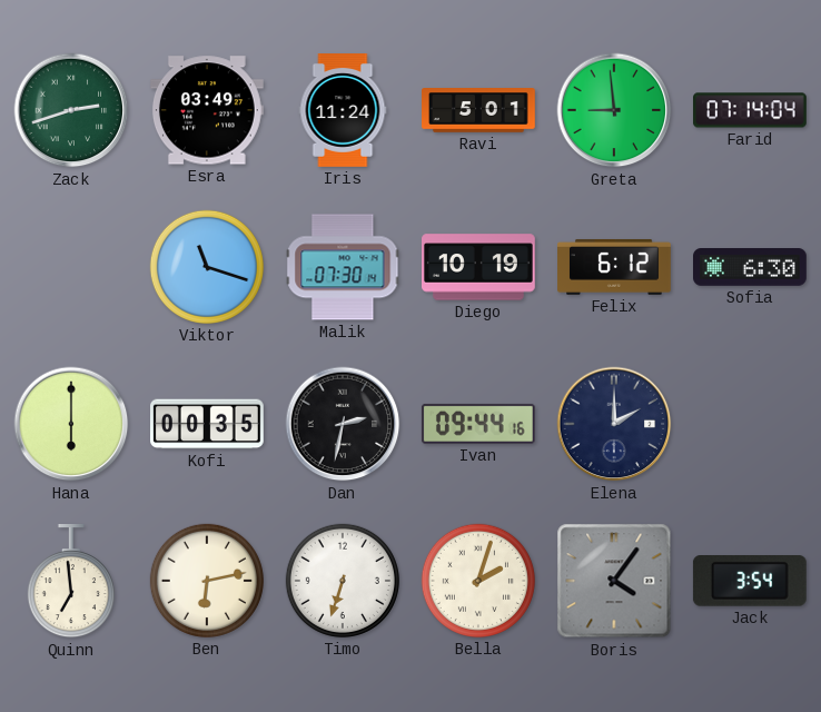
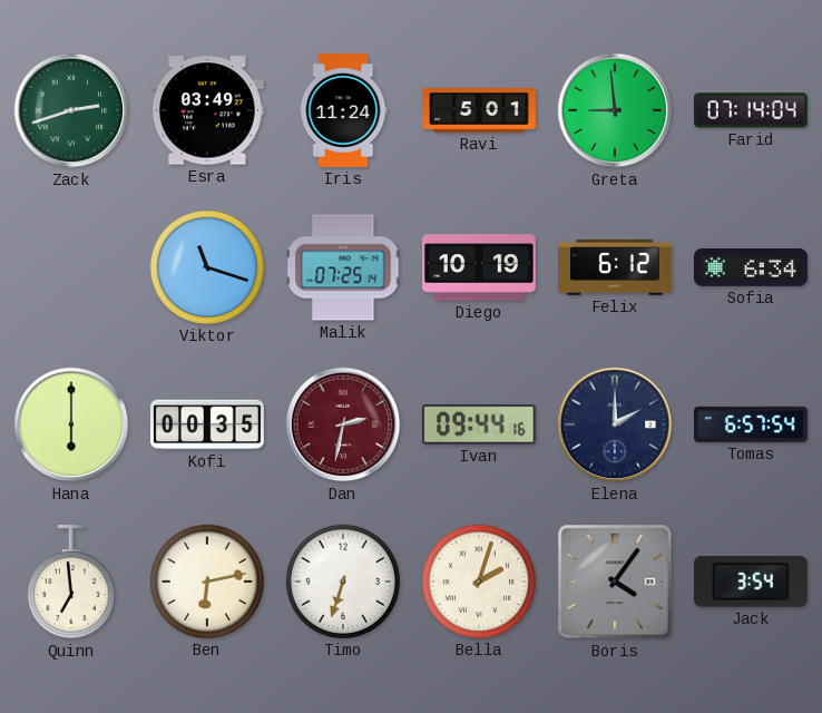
Malik: 07:30 -> 07:25 (343, 267)
Sofia: 6:30 -> 6:34 (752, 268)
Dan dial: black -> burgundy (343, 424)
Tomas: none -> 6:57 (752, 424)
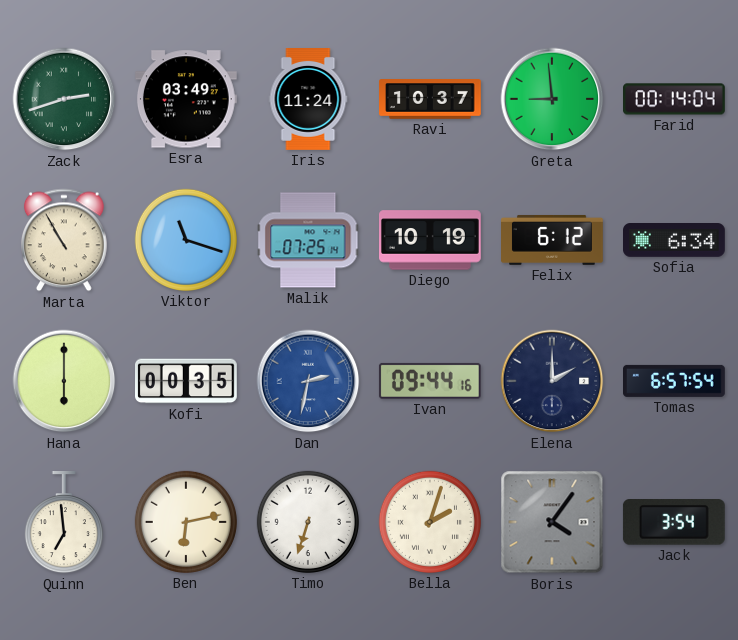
Ravi: 5:01 -> 10:37 (431, 100)
Farid: 07:14 -> 00:14 (675, 99)
Marta: none -> 10:55 (65, 240)
Dan dial: burgundy -> blue (308, 381)
